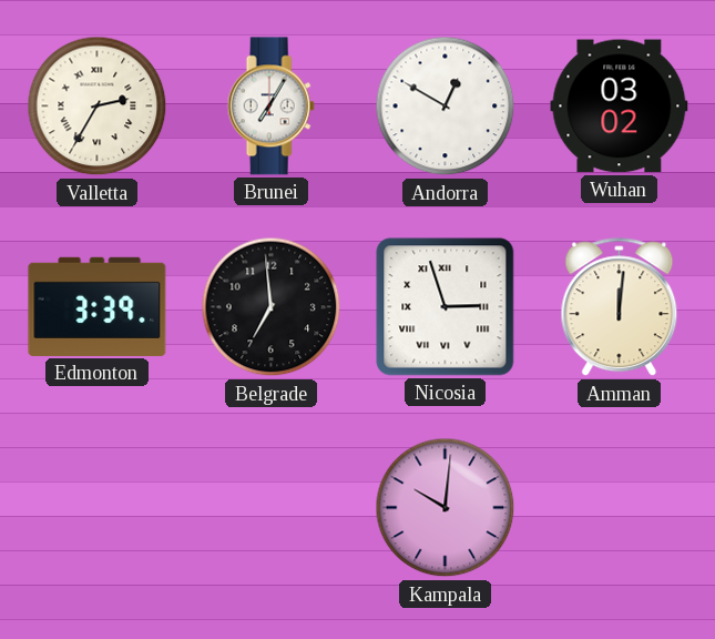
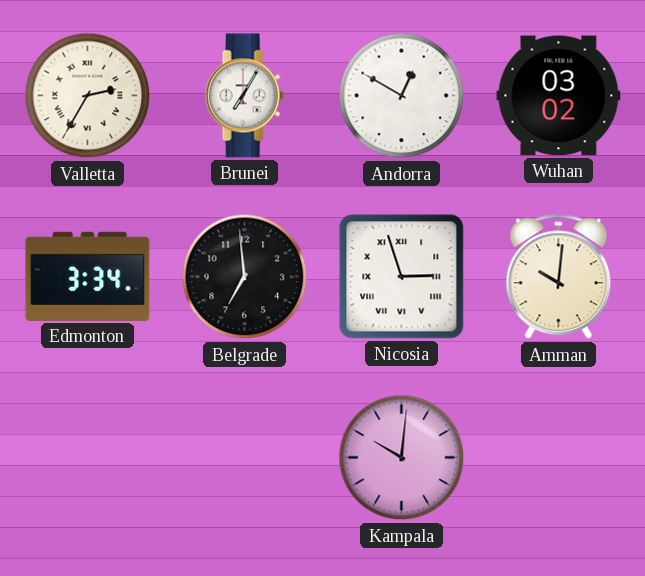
Edmonton: 3:39 -> 3:34 (88, 276)
Amman: 12:01 -> 10:01 (559, 277)
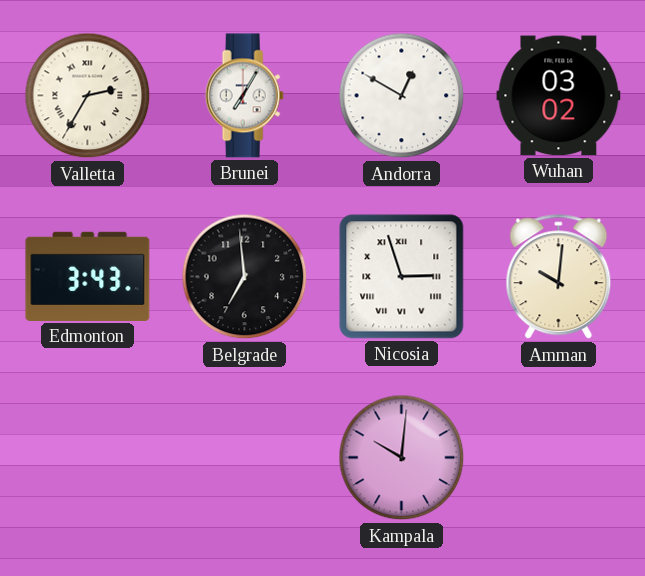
Edmonton: 3:34 -> 3:43 (88, 276)
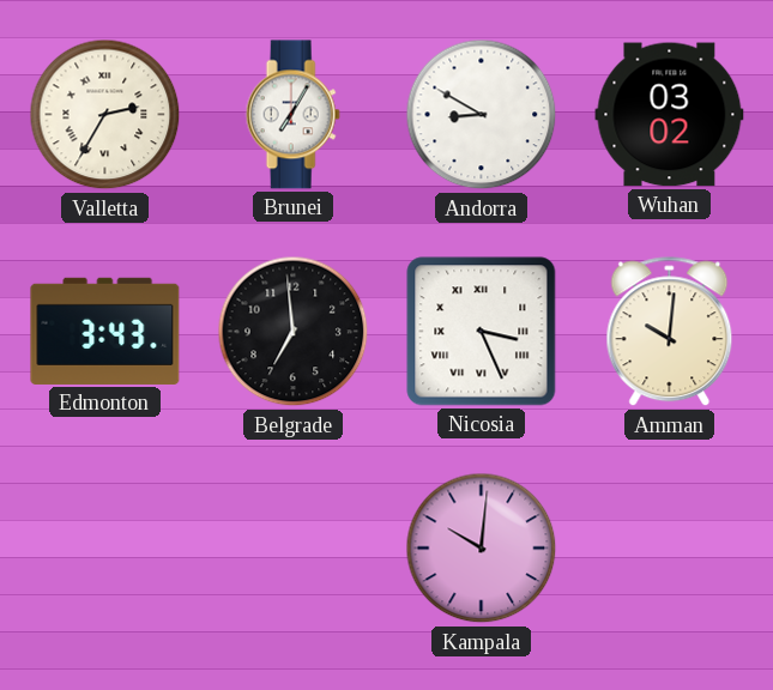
Andorra: 12:50 -> 8:50 (482, 115)
Nicosia: 2:57 -> 3:26 (482, 332)
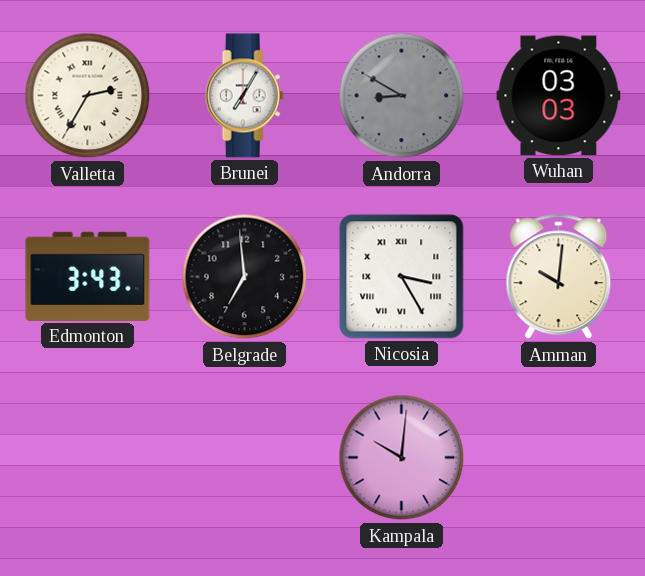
Andorra dial: white -> grey (402, 96)
Wuhan: 03:02 -> 03:03 (559, 96)
Nicosia: 3:26 -> 3:25 (402, 277)
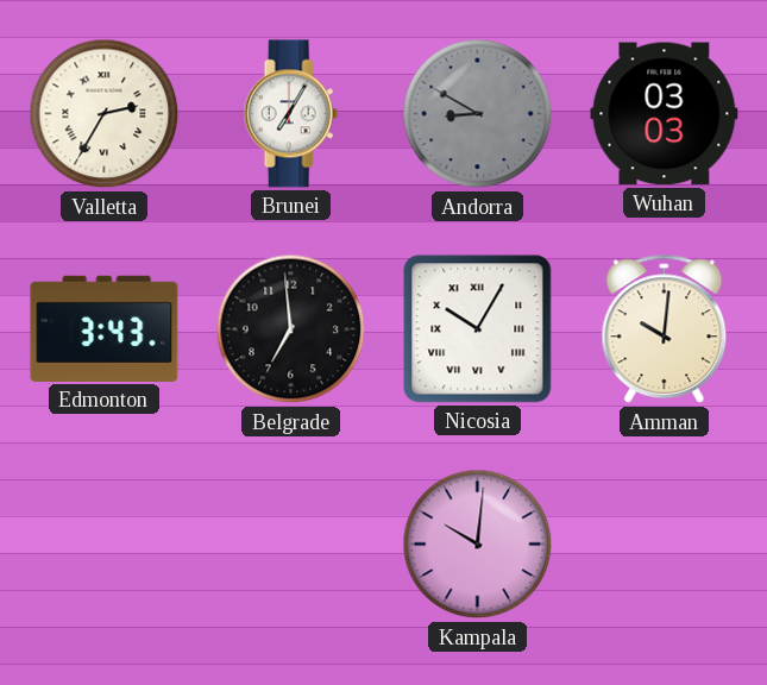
Nicosia: 3:25 -> 10:05 (478, 329)
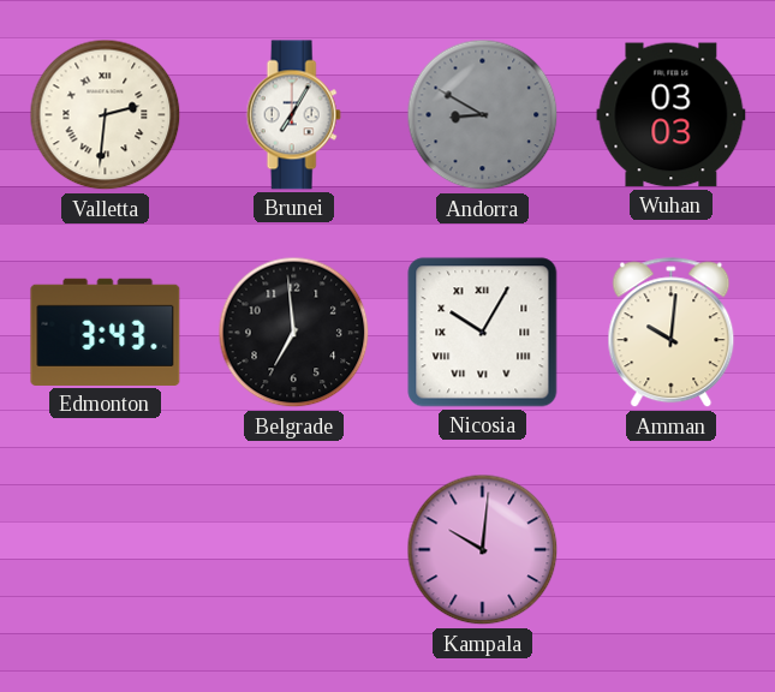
Valletta: 2:35 -> 2:31 (106, 115)
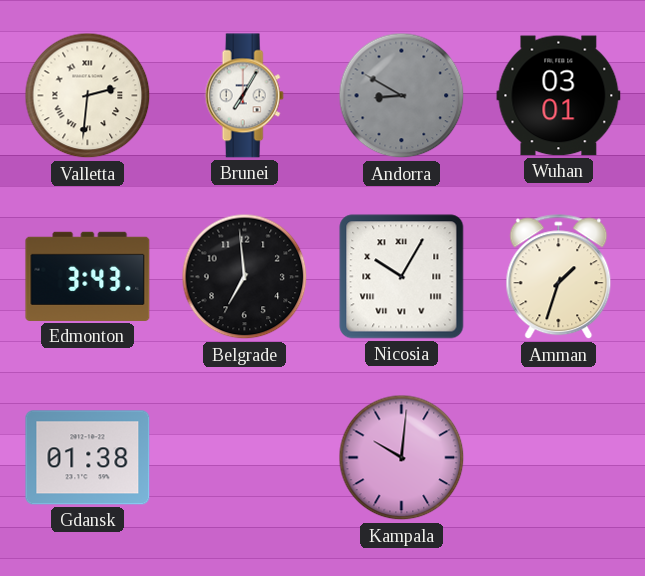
Wuhan: 03:03 -> 03:01 (559, 96)
Amman: 10:01 -> 1:33 (559, 277)
Gdansk: none -> 01:38 (88, 458)
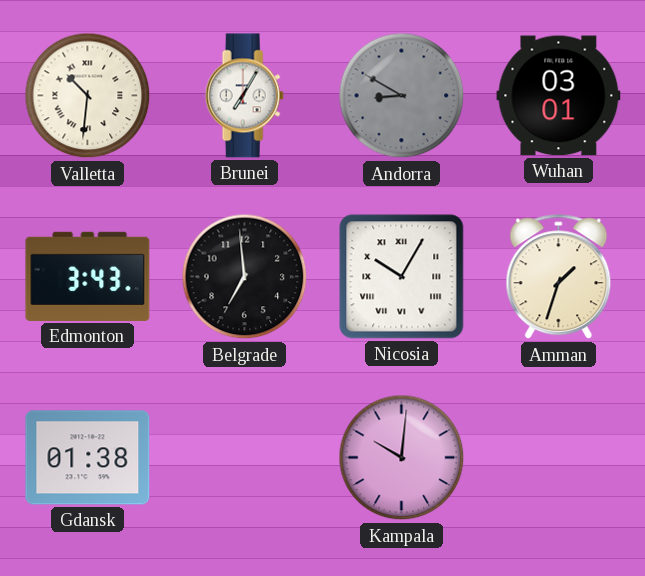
Valletta: 2:31 -> 10:31 (88, 96)
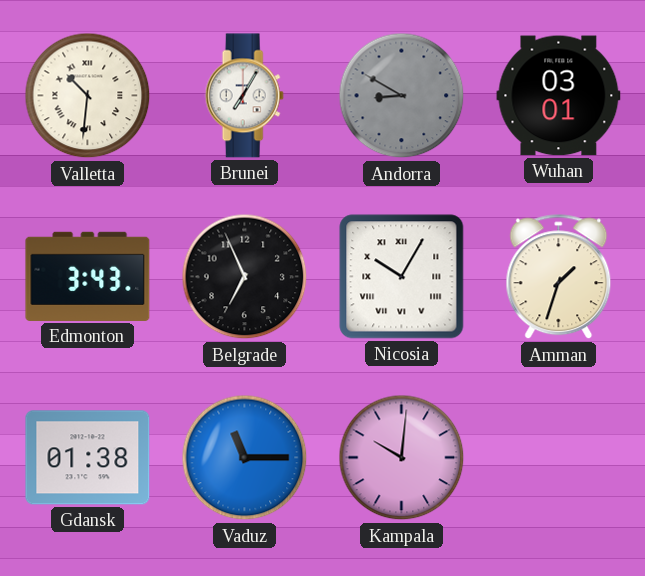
Belgrade: 6:59 -> 6:56 (245, 277)
Vaduz: none -> 11:15 (245, 458)
